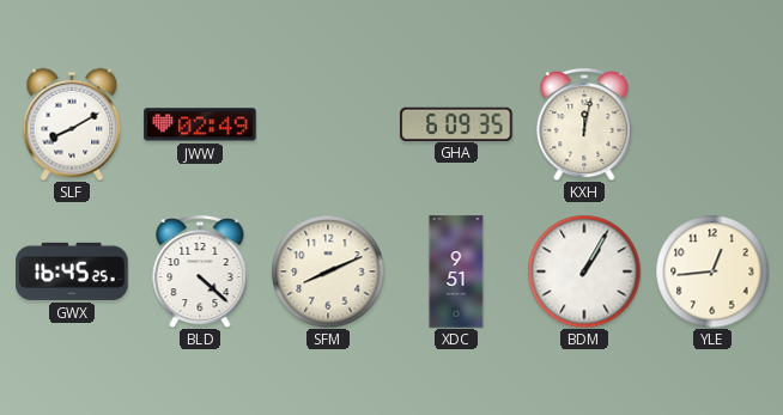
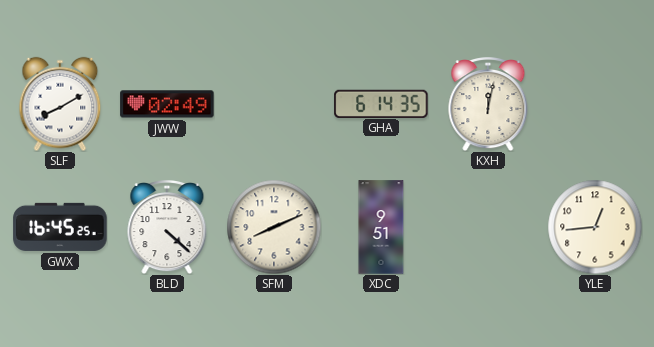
GHA: 6:09 -> 6:14 (381, 103)
BDM: 1:05 -> none (584, 271)
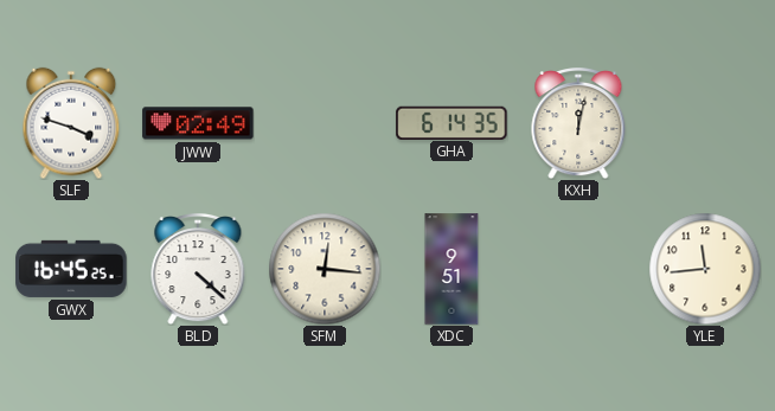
SLF: 8:10 -> 3:48 (71, 123)
SFM: 8:11 -> 12:16 (325, 269)
YLE: 12:44 -> 11:44 (705, 269)
